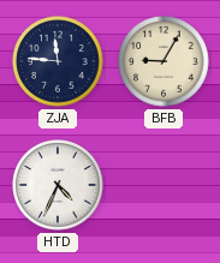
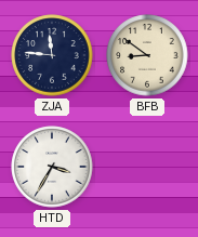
BFB: 9:05 -> 8:51 (147, 55)
HTD: 4:34 -> 3:35 (52, 167)
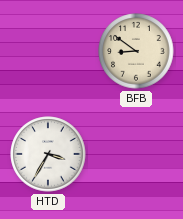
ZJA: 11:46 -> none (52, 55)
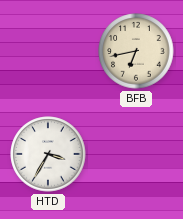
BFB: 8:51 -> 6:43 (136, 51)
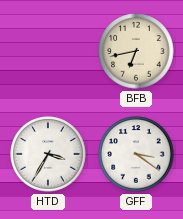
GFF: none -> 3:21 (136, 154)
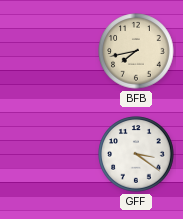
BFB: 6:43 -> 7:43 (136, 51)
HTD: 3:35 -> none (48, 154)
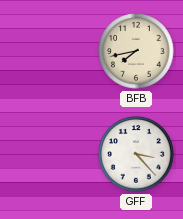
GFF: 3:21 -> 3:23 (136, 154)
